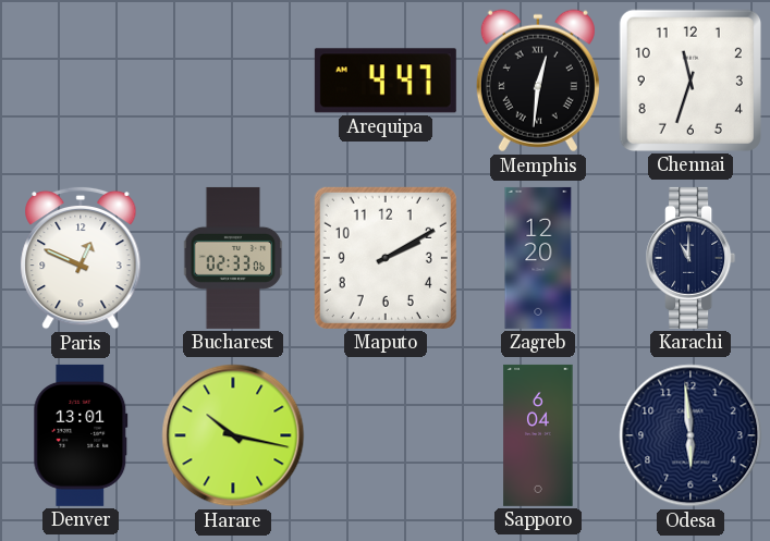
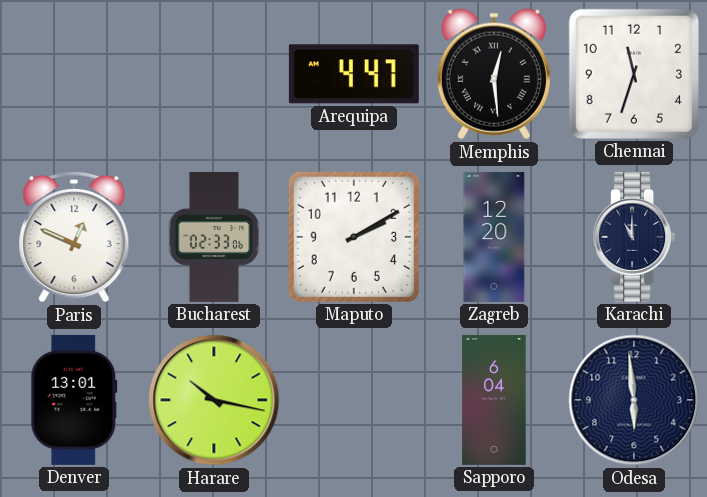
Memphis: 12:31 -> 12:29 (494, 74)
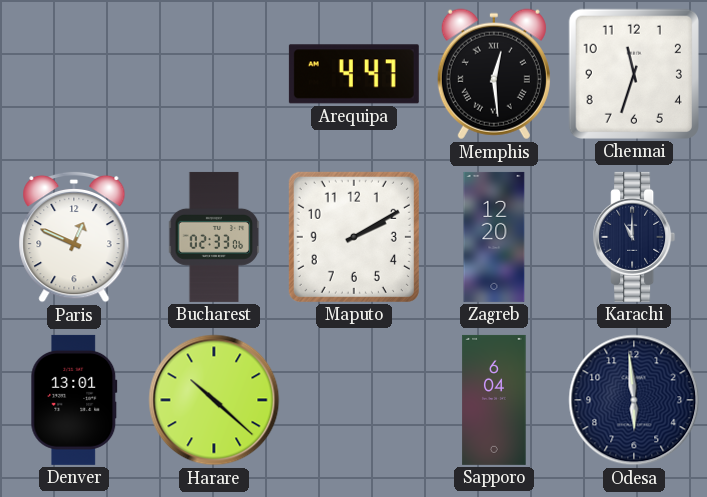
Harare: 10:17 -> 10:22 (214, 400)
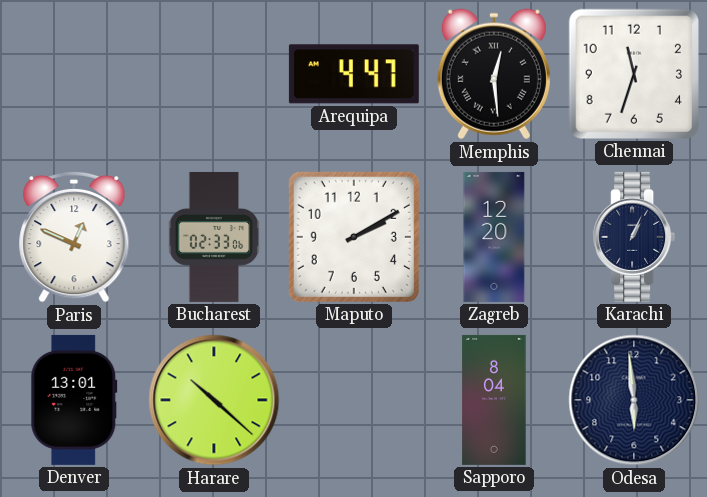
Karachi: 11:00 -> 1:04 (634, 237)
Sapporo: 6:04 -> 8:04 (494, 400)
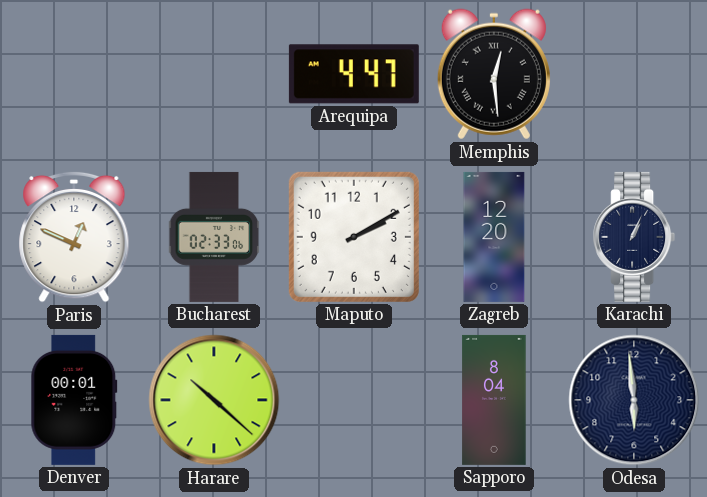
Chennai: 11:33 -> none (634, 74)
Denver: 13:01 -> 00:01 (74, 400)
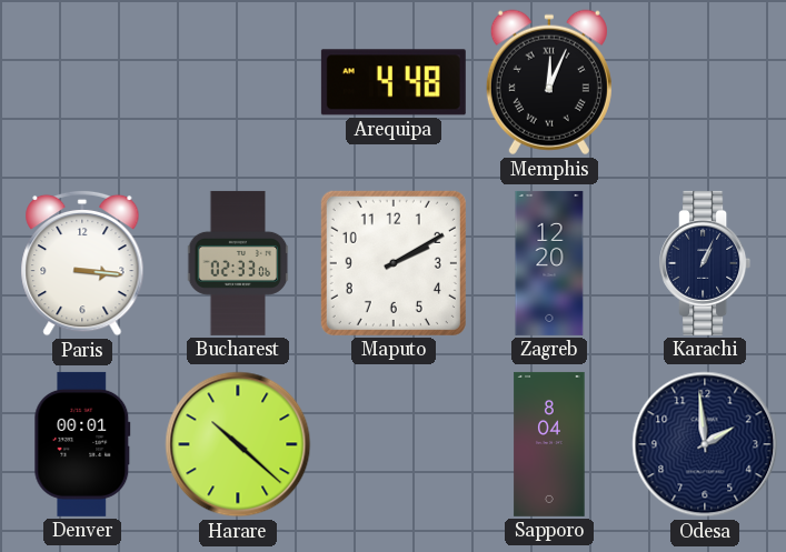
Arequipa: 4:47 -> 4:48 (394, 82)
Memphis: 12:29 -> 12:04 (549, 82)
Paris: 12:49 -> 3:16 (82, 263)
Odesa: 5:59 -> 1:59 (705, 444)
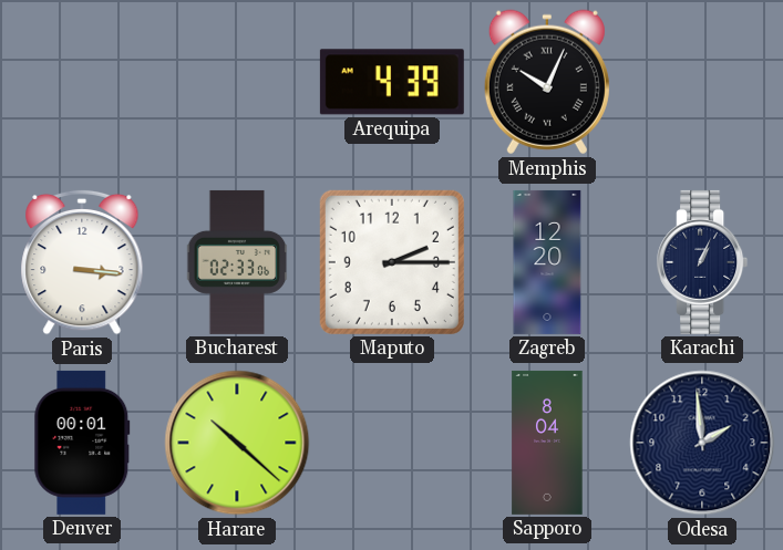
Arequipa: 4:48 -> 4:39 (392, 82)
Memphis: 12:04 -> 10:04 (547, 82)
Maputo: 2:10 -> 2:15 (392, 262)
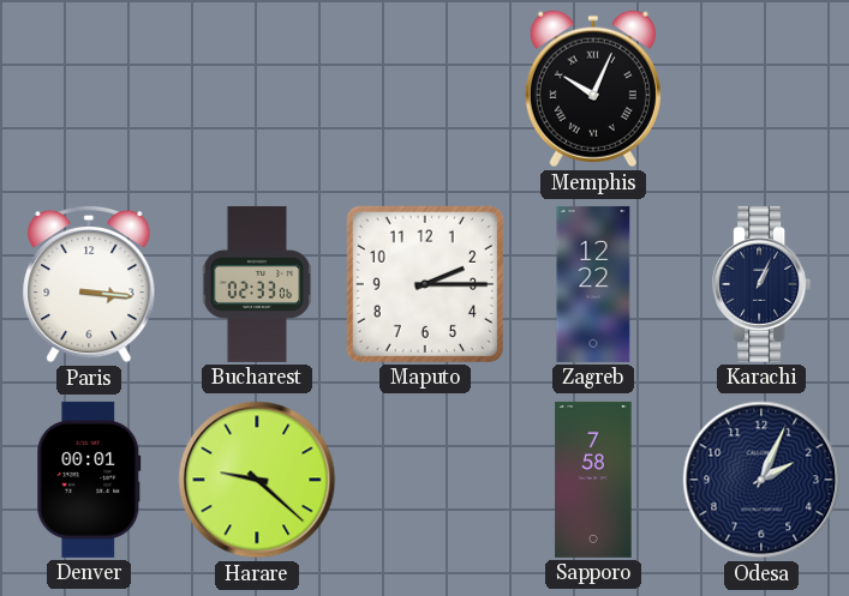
Arequipa: 4:39 -> none (392, 82)
Zagreb: 12:20 -> 12:22 (593, 284)
Harare: 10:22 -> 9:22 (257, 480)
Sapporo: 8:04 -> 7:58 (593, 480)
Odesa: 1:59 -> 2:04 (761, 480)
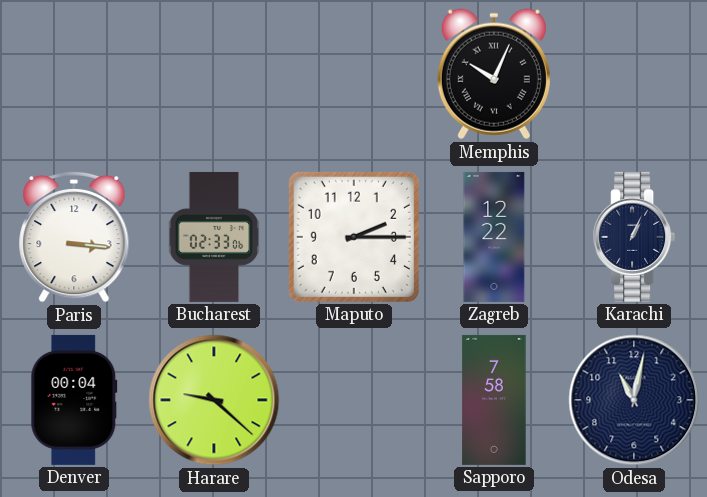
Denver: 00:01 -> 00:04 (74, 400)
Odesa: 2:04 -> 11:02 (634, 400)
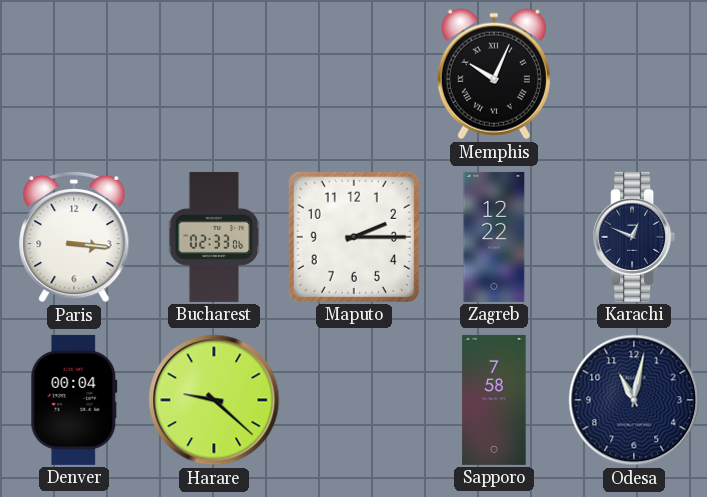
Karachi: 1:04 -> 12:49 (634, 237)
